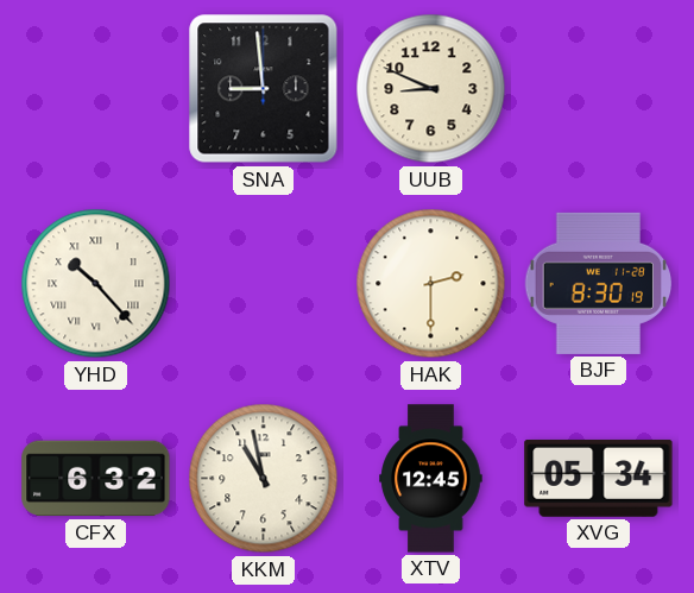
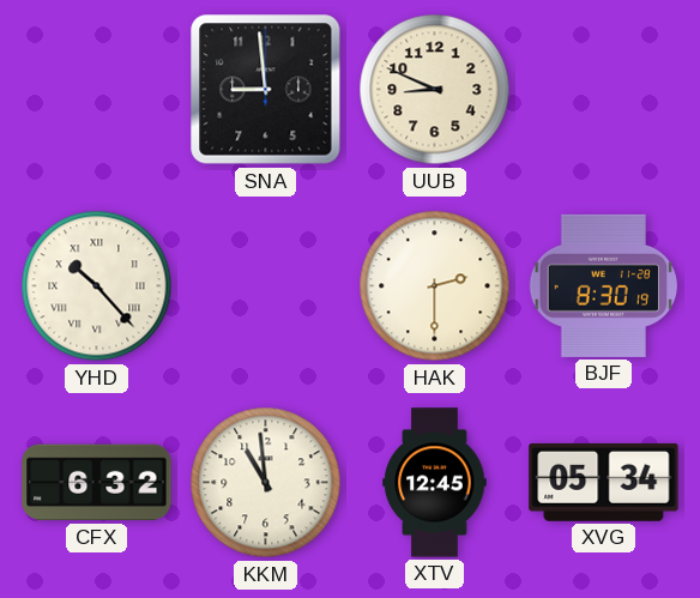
KKM: 10:58 -> 10:59 (266, 483)
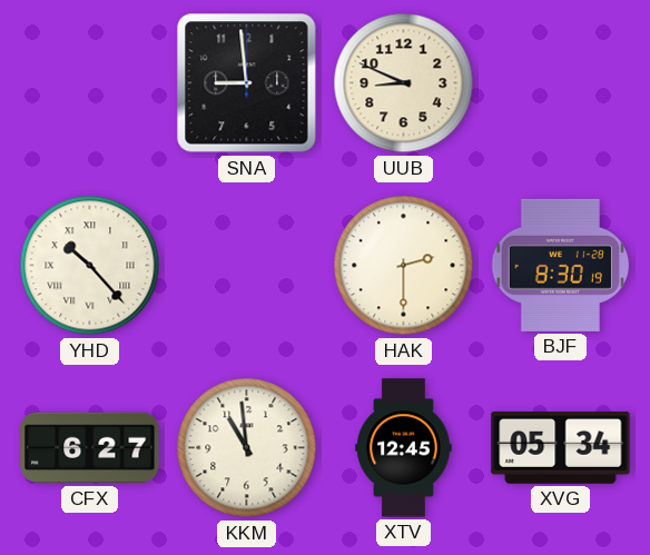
CFX: 6:32 -> 6:27 (90, 448)
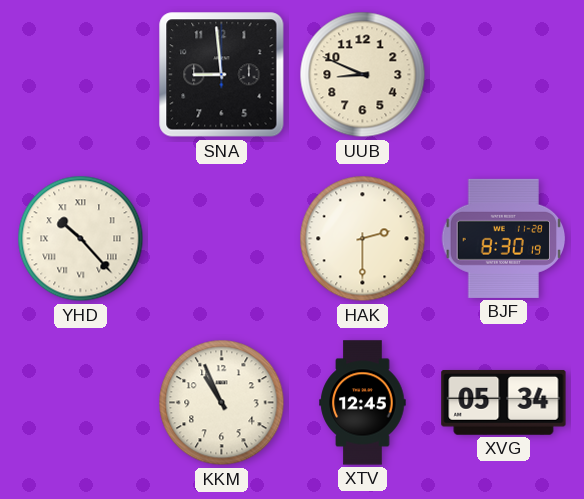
CFX: 6:27 -> none (90, 448)
KKM: 10:59 -> 10:56 (222, 403)
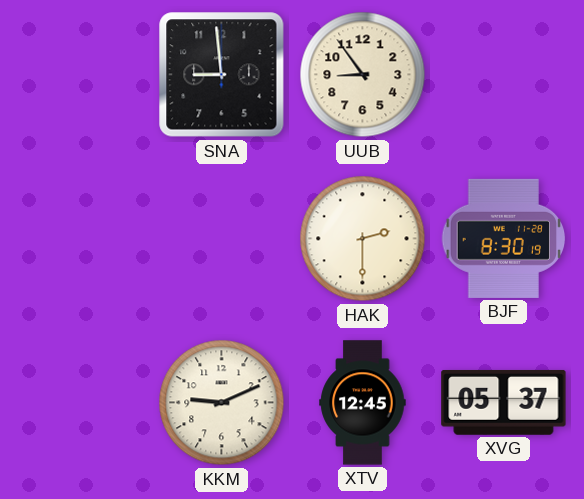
UUB: 8:49 -> 8:54 (363, 75)
YHD: 10:23 -> none (81, 239)
KKM: 10:56 -> 9:11 (222, 403)
XVG: 05:34 -> 05:37 (504, 402)
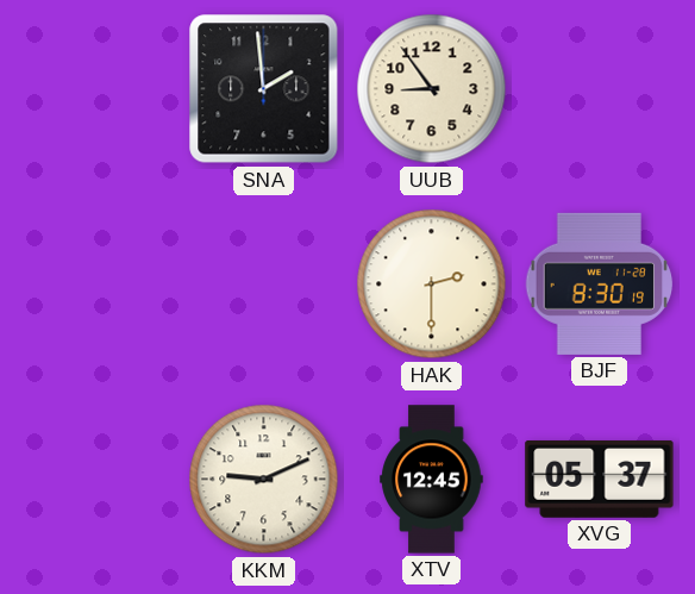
SNA: 8:59 -> 1:59 (264, 89)
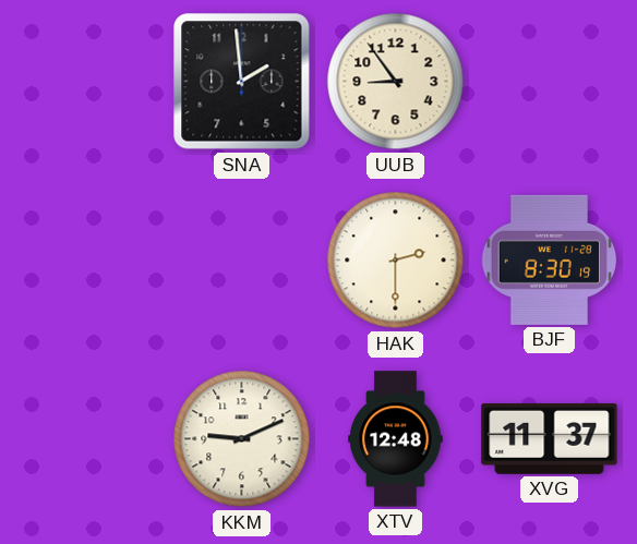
XTV: 12:45 -> 12:48 (396, 439)
XVG: 05:37 -> 11:37 (550, 438)
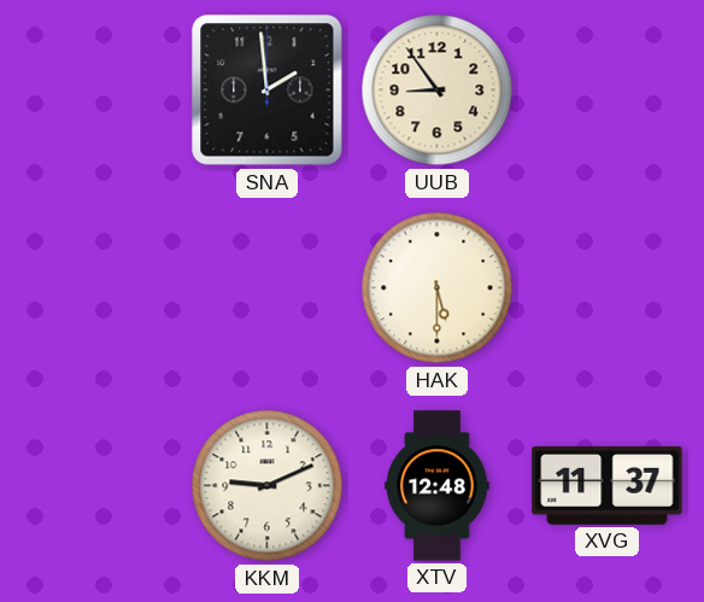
HAK: 2:30 -> 5:30 (438, 288)
BJF: 8:30 -> none (550, 259)
